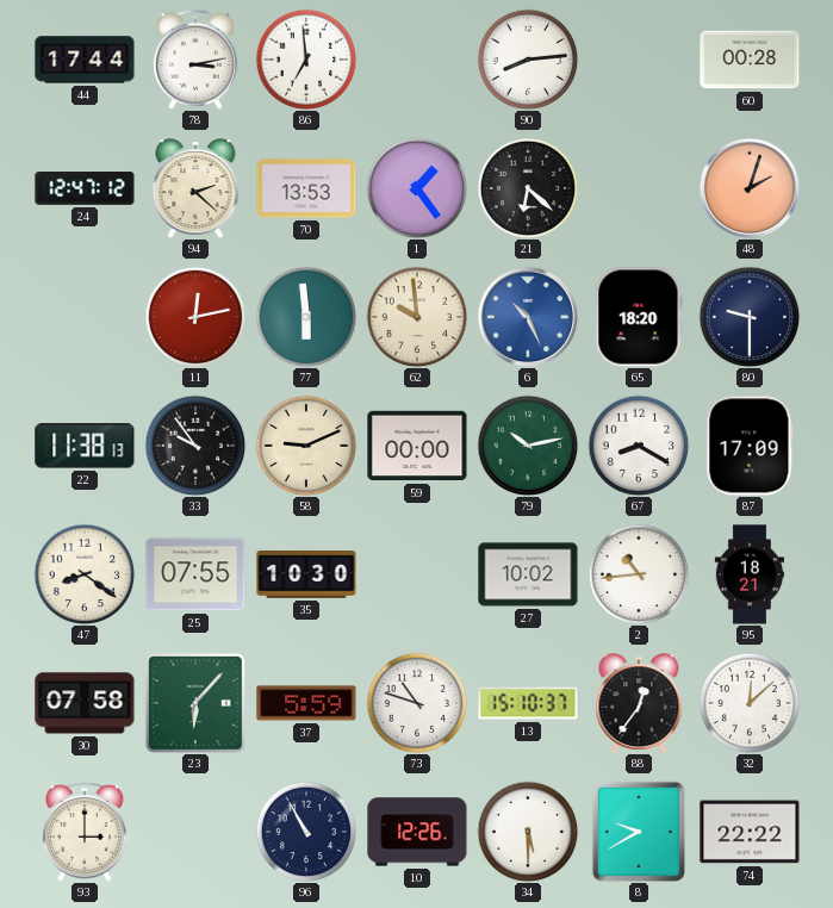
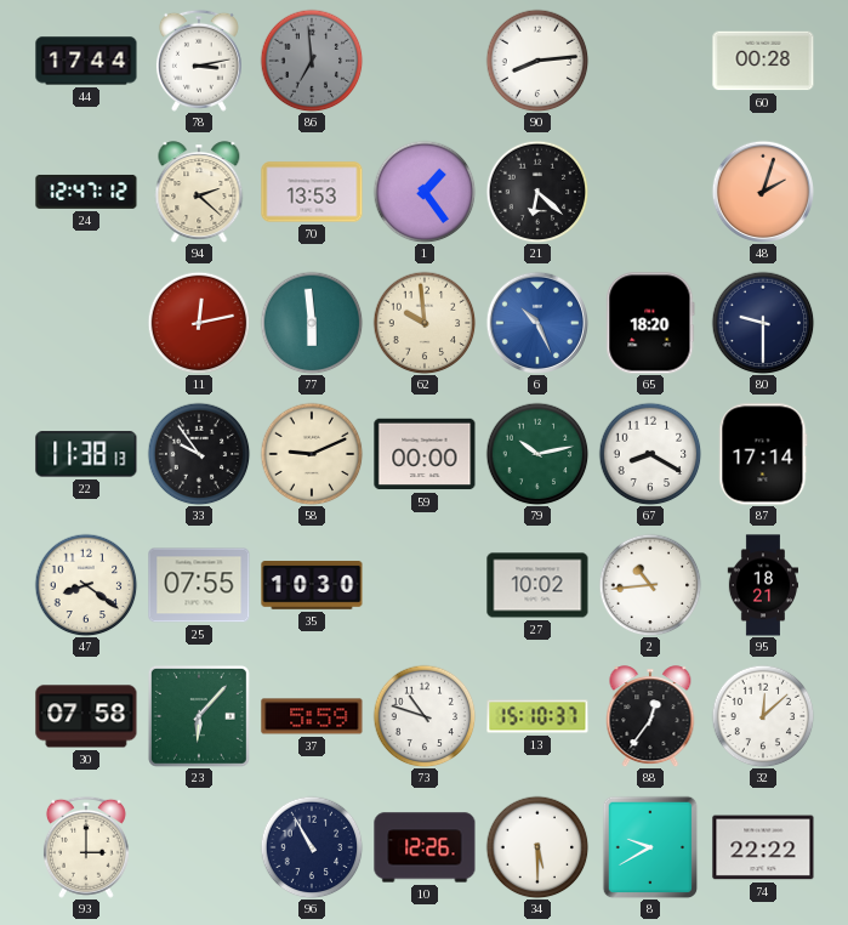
86 dial: white -> grey (312, 61)
87: 17:09 -> 17:14 (763, 454)
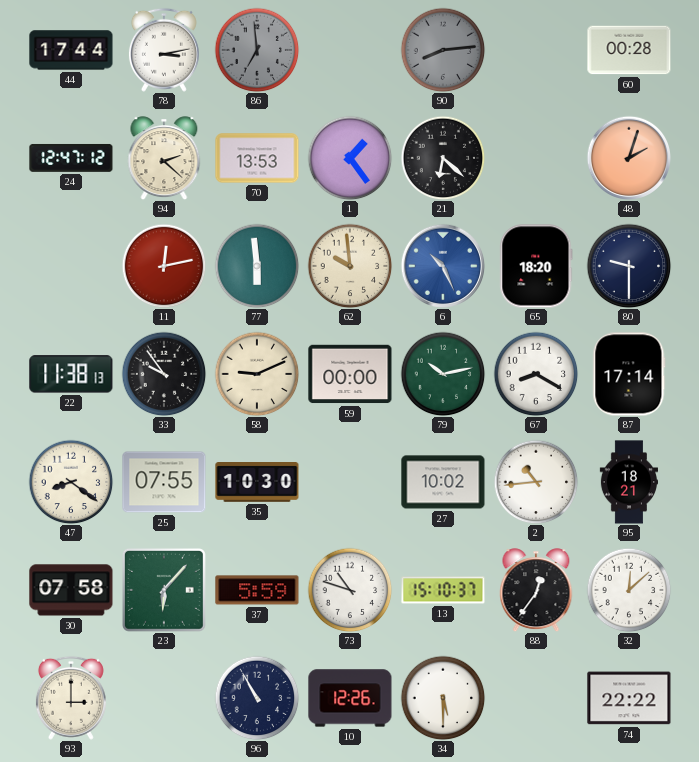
90 dial: white -> grey (443, 50)
8: 9:40 -> none (650, 847)
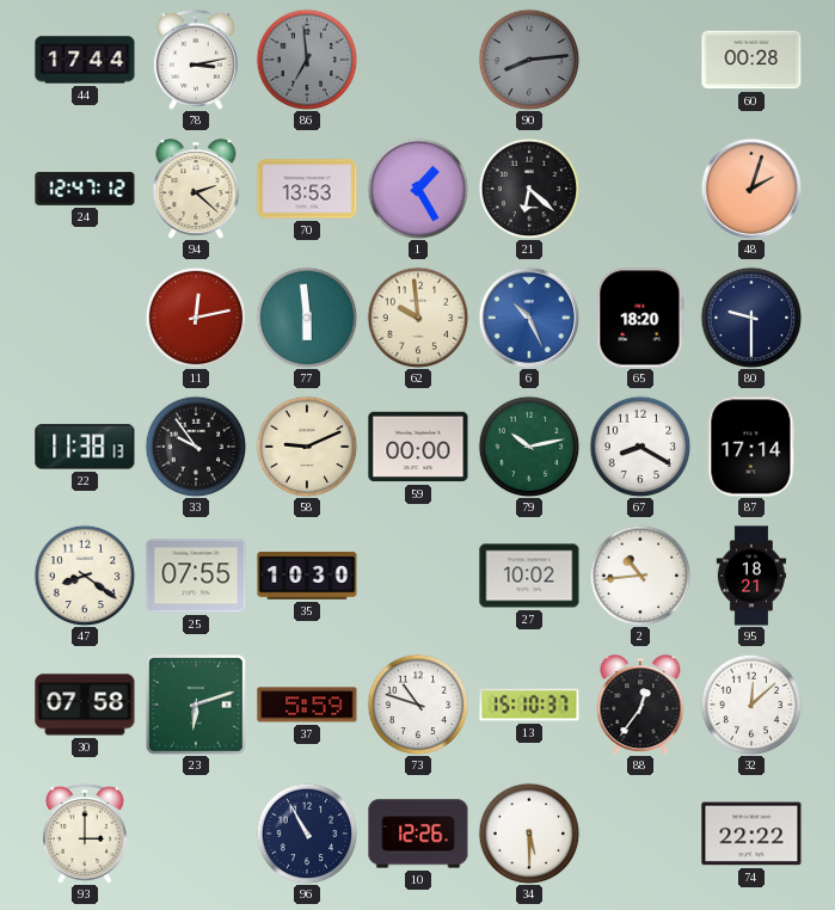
1: 1:24 -> 1:25 (418, 189)
23: 6:07 -> 6:12 (196, 705)
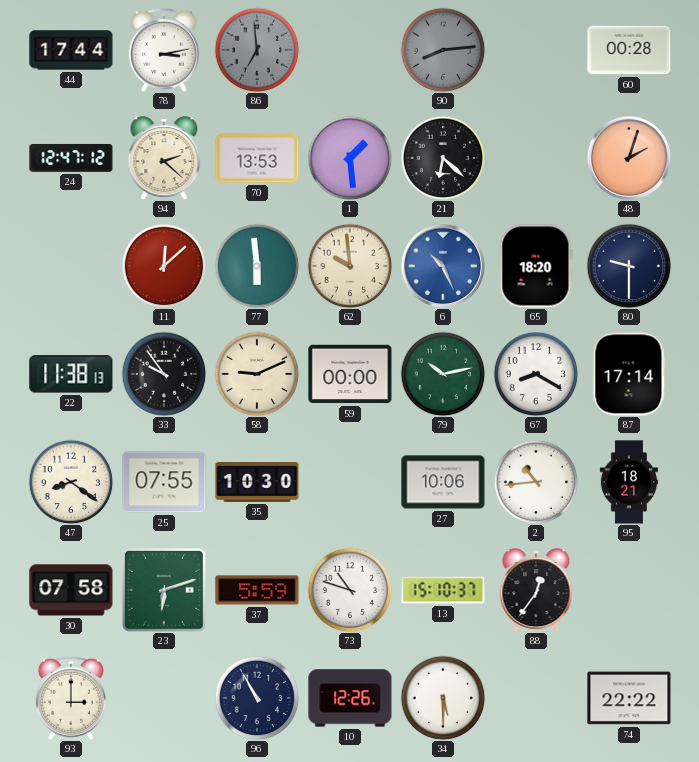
1: 1:25 -> 1:29 (350, 158)
11: 12:13 -> 12:08 (164, 266)
27: 10:02 -> 10:06 (443, 482)
32: 12:08 -> none (751, 705)
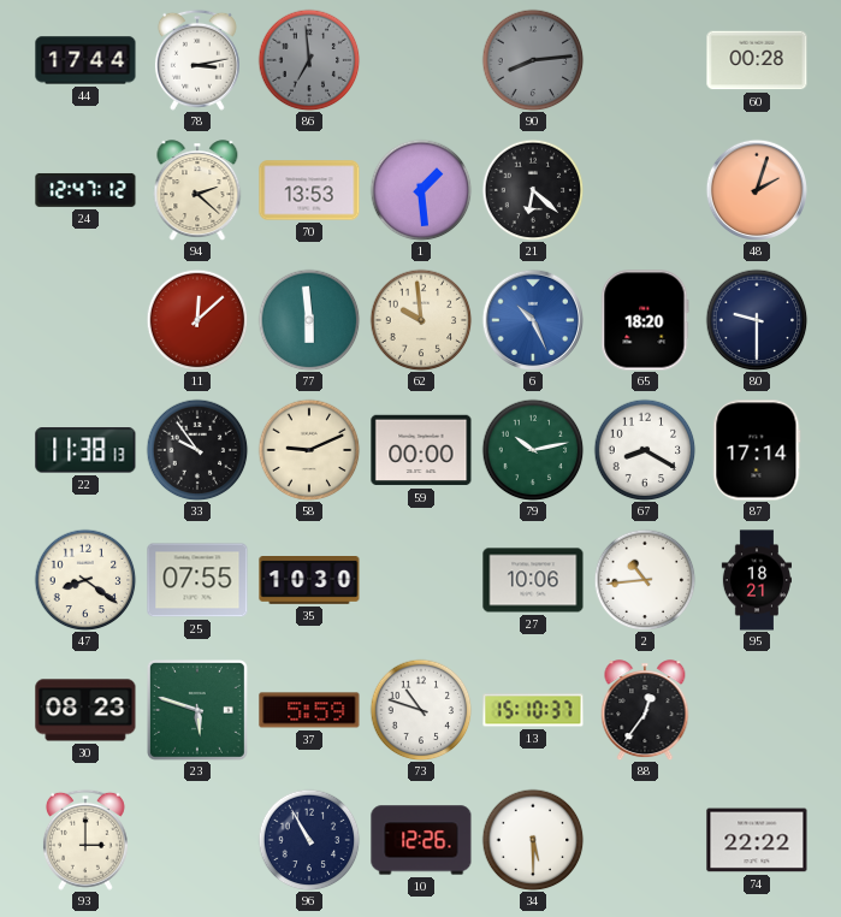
30: 07:58 -> 08:23 (85, 710)
23: 6:12 -> 5:48 (197, 710)
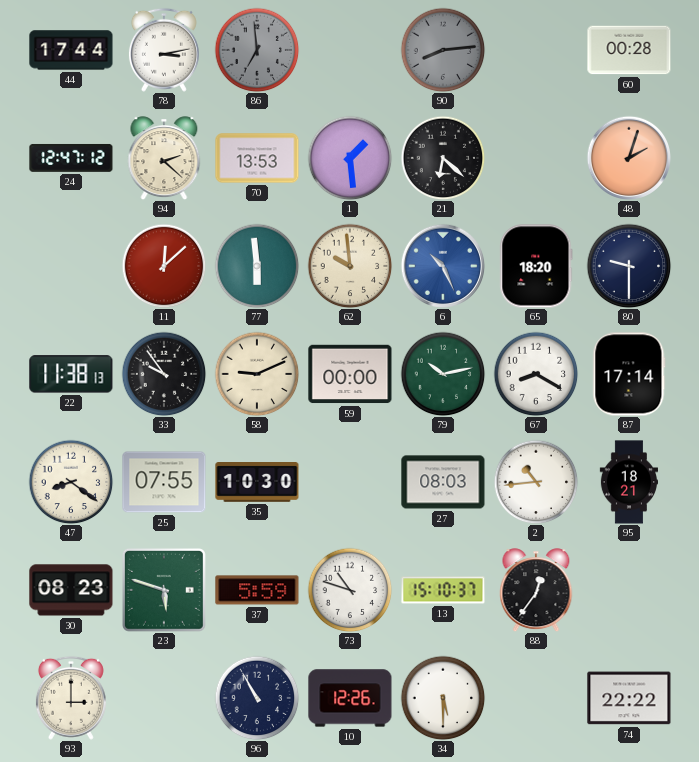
27: 10:06 -> 08:03 (443, 482)
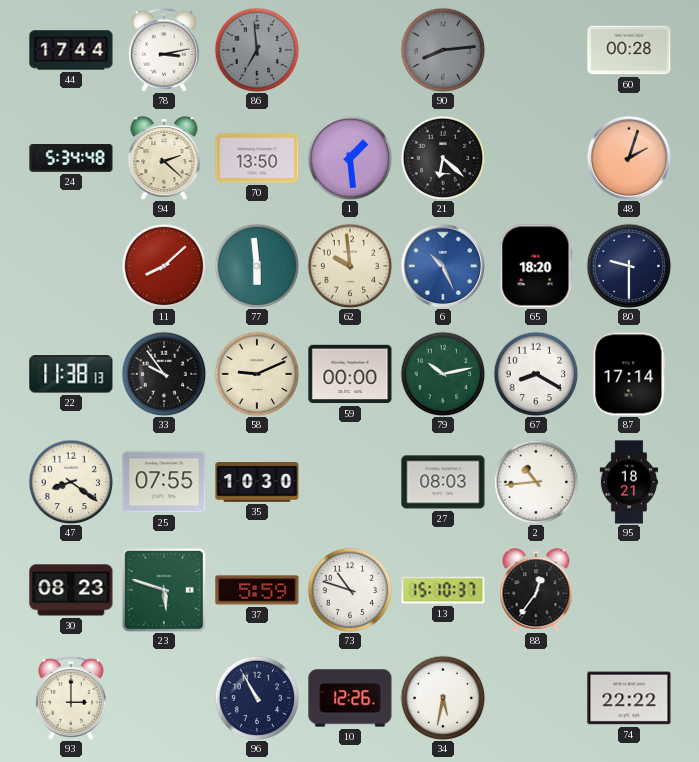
24: 12:47 -> 5:34 (71, 158)
70: 13:53 -> 13:50 (257, 158)
11: 12:08 -> 8:08 (164, 266)
34: 5:30 -> 5:32 (443, 698)
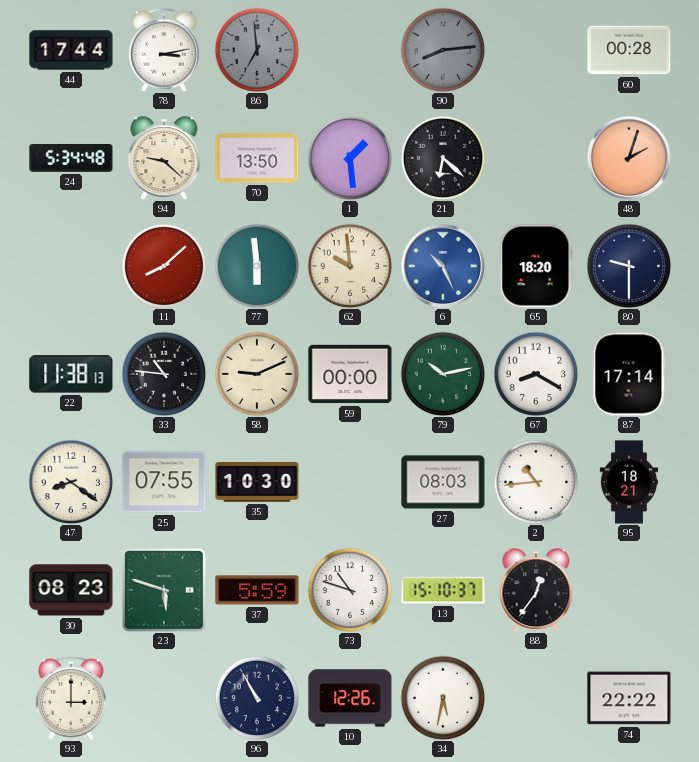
94: 2:22 -> 9:22 (164, 158)
33: 9:54 -> 10:46 (164, 374)
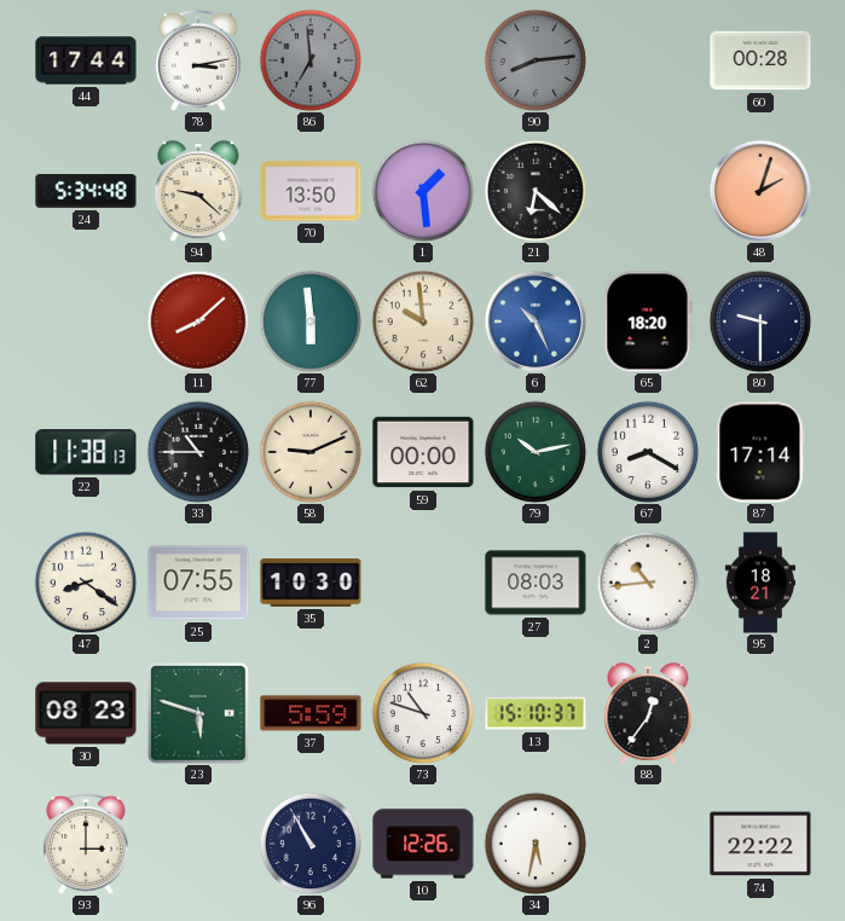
33: 10:46 -> 10:45 (198, 452)
